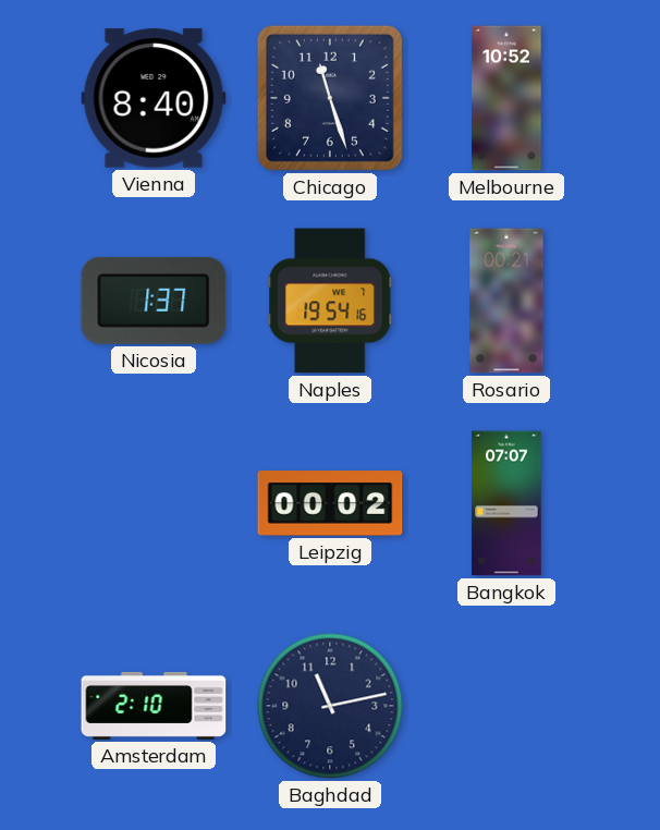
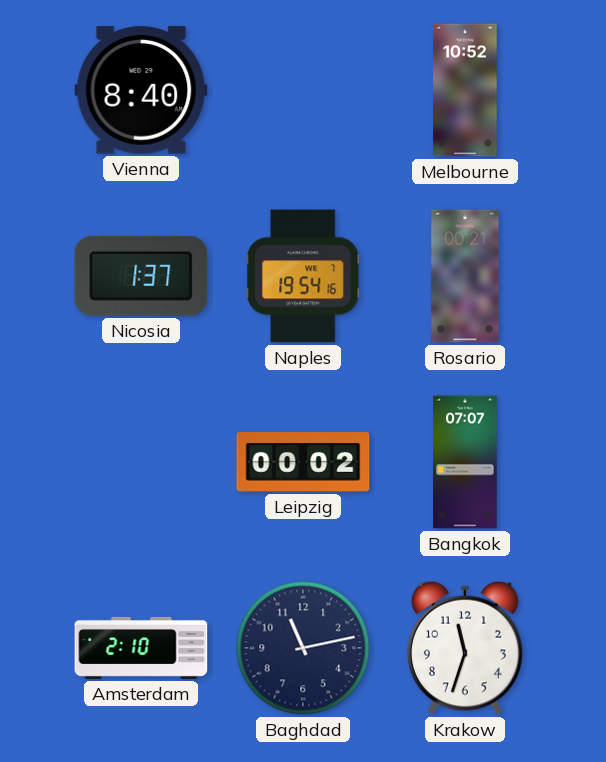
Chicago: 11:27 -> none (330, 98)
Krakow: none -> 11:33 (465, 648)
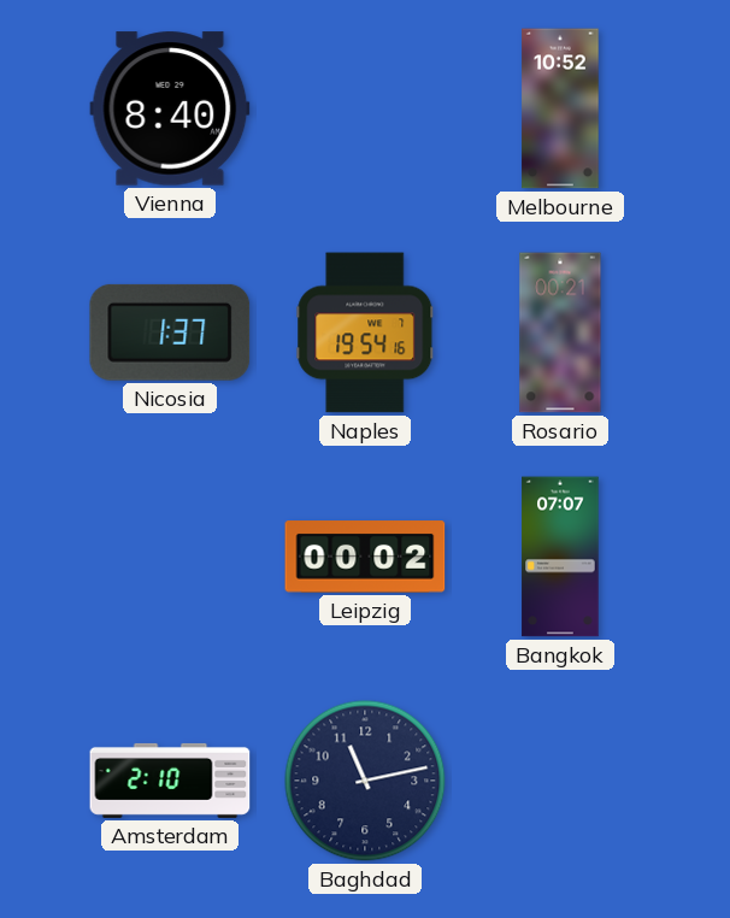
Krakow: 11:33 -> none (465, 648)
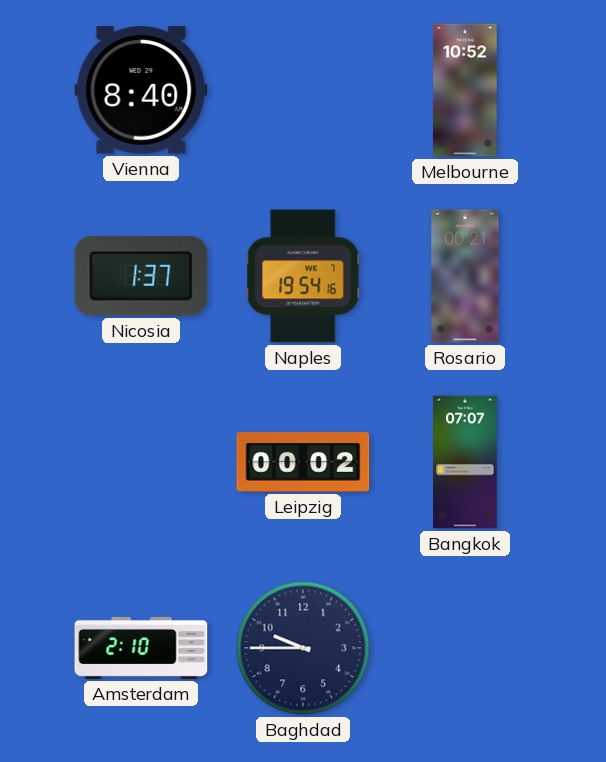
Baghdad: 11:13 -> 9:45 (303, 648)
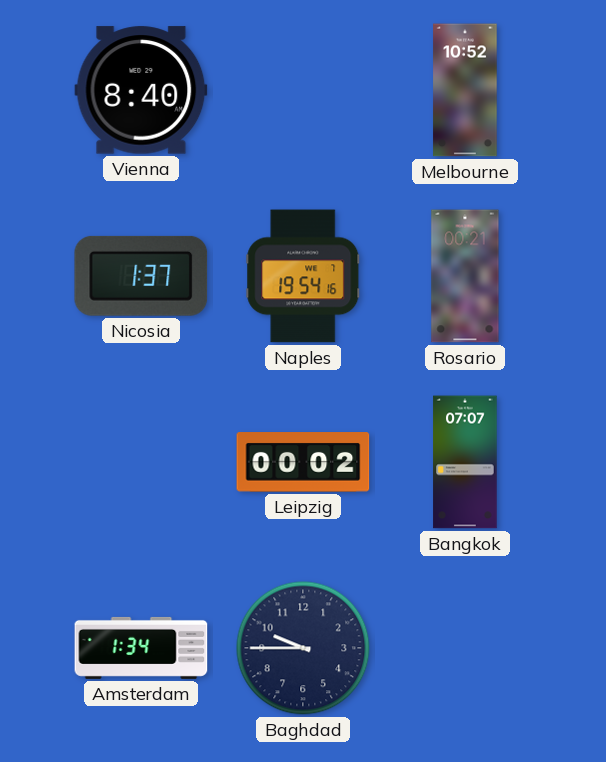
Amsterdam: 2:10 -> 1:34 (141, 648)
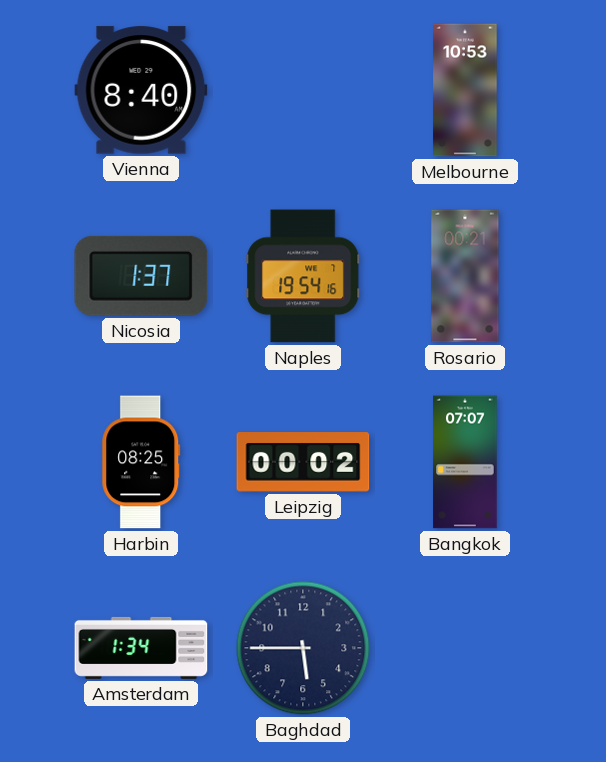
Melbourne: 10:52 -> 10:53 (465, 90)
Harbin: none -> 08:25 (141, 462)
Baghdad: 9:45 -> 5:45 (303, 648)
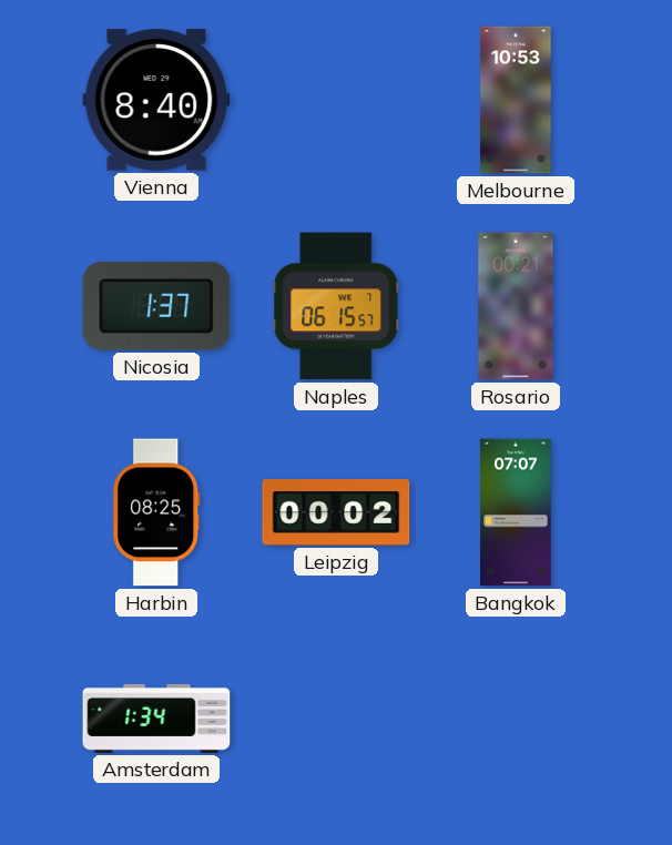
Naples: 19:54 -> 06:15 (336, 306)
Baghdad: 5:45 -> none (303, 648)
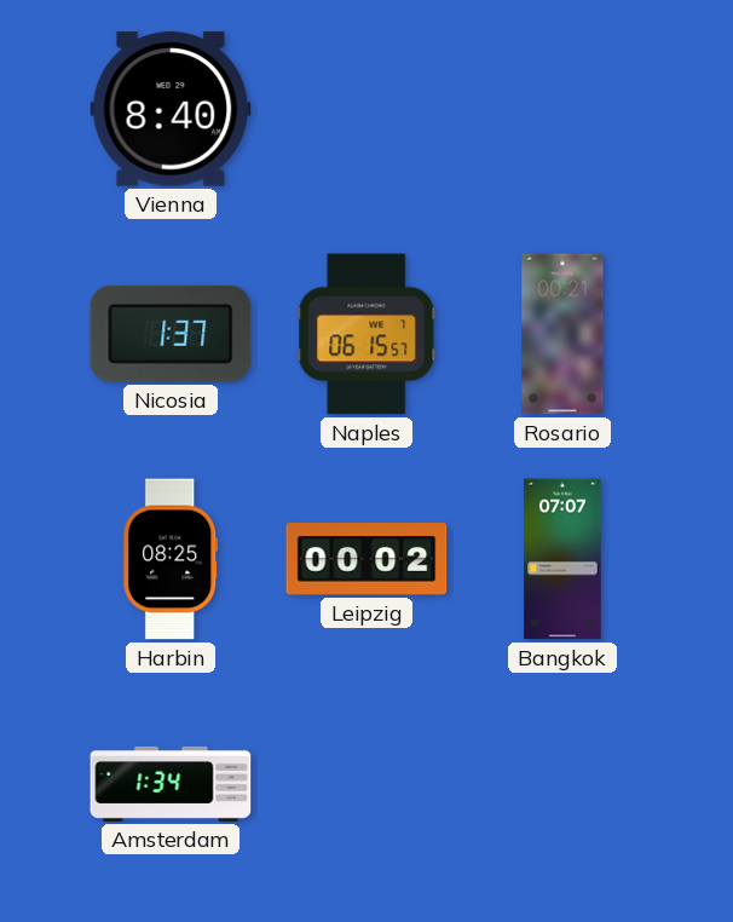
Melbourne: 10:53 -> none (516, 100)
